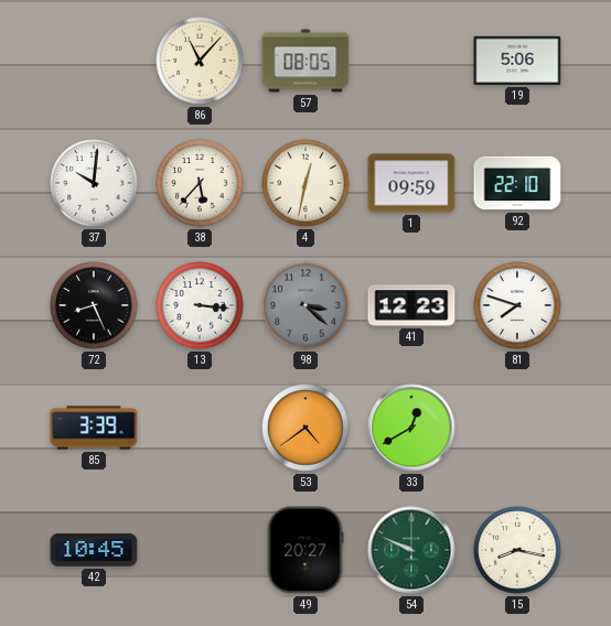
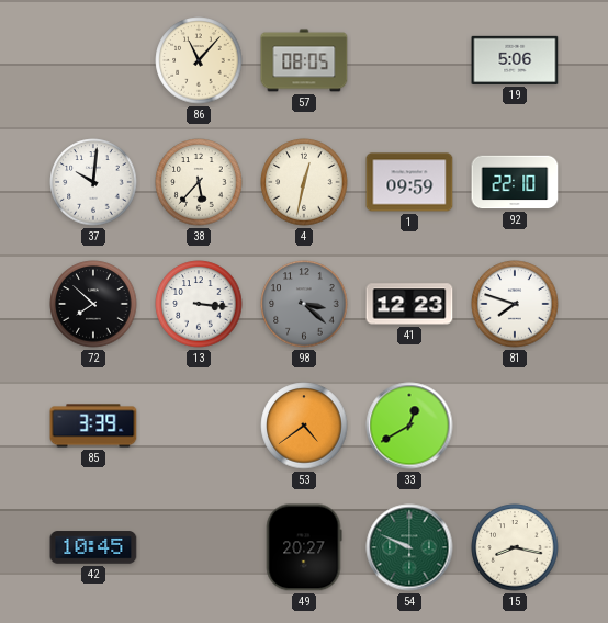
72: 8:26 -> 7:52 (93, 304)
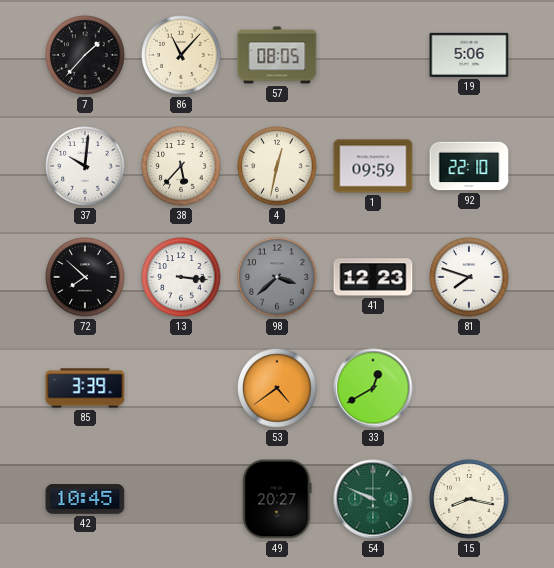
7: none -> 1:37 (85, 55)
98: 3:22 -> 3:38 (277, 277)
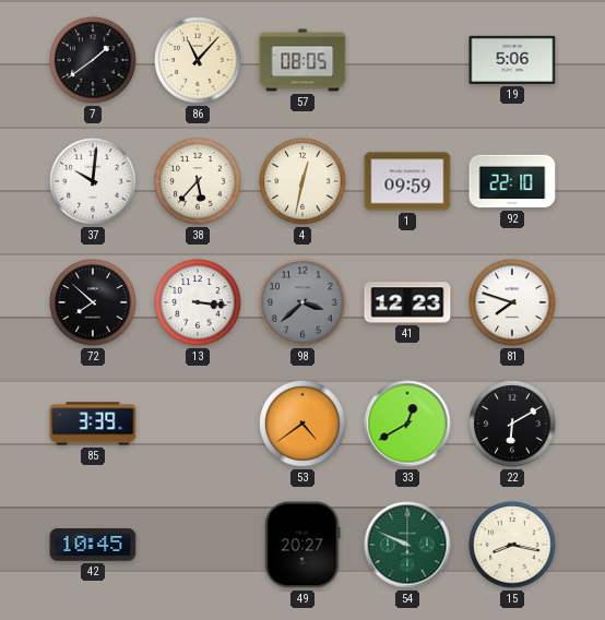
7: 1:37 -> 1:39 (93, 60)
22: none -> 6:10 (512, 424)
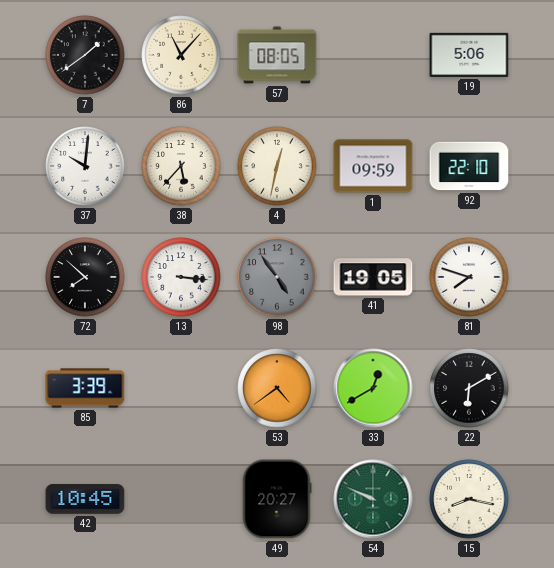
98: 3:38 -> 4:54 (277, 277)
41: 12:23 -> 19:05 (373, 277)
